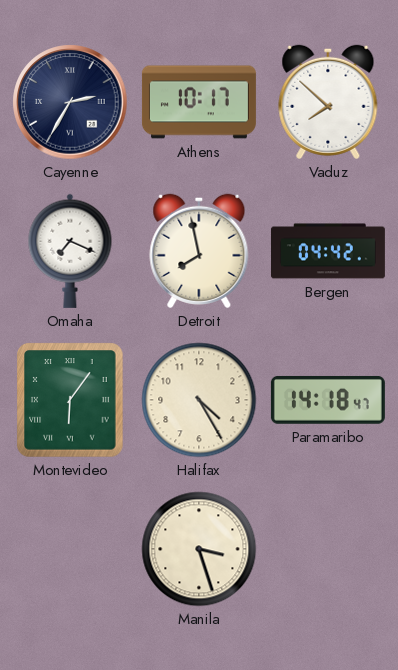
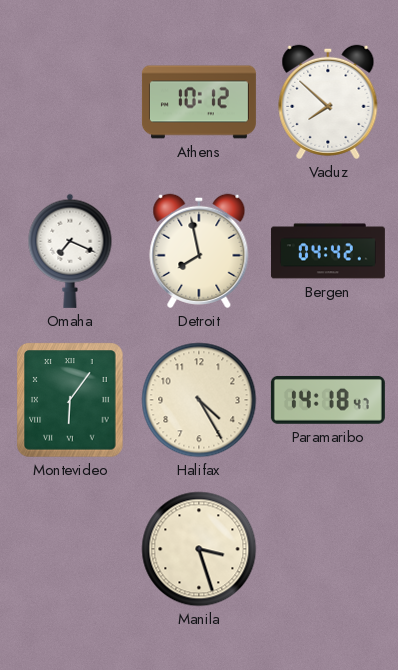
Cayenne: 2:35 -> none (70, 102)
Athens: 10:17 -> 10:12 (199, 102)
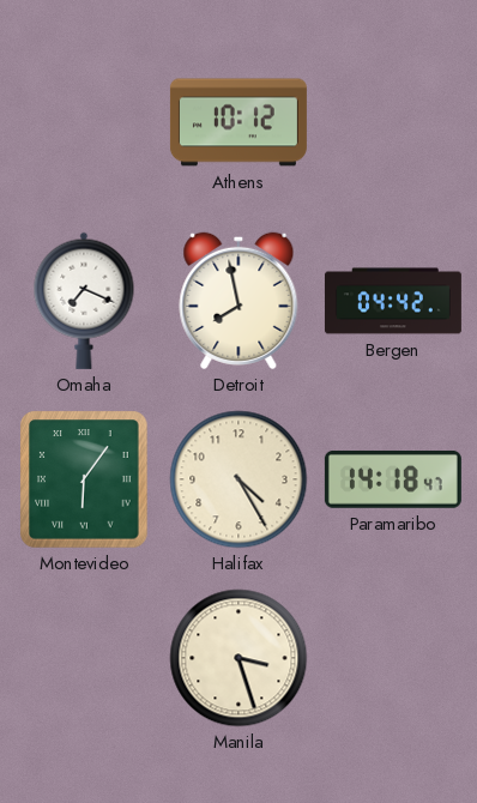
Vaduz: 7:52 -> none (328, 102)
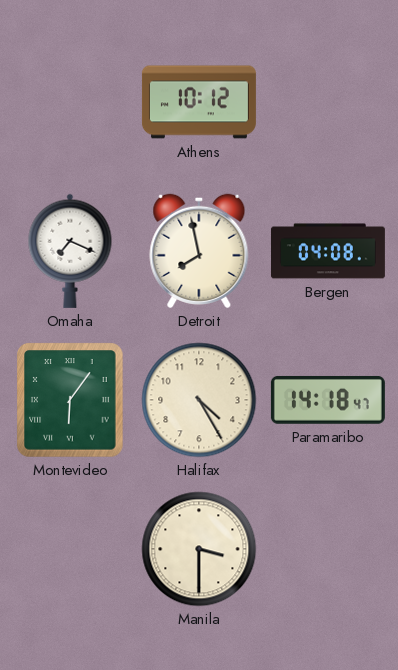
Bergen: 04:42 -> 04:08 (328, 251)
Manila: 3:27 -> 3:30 (199, 549)
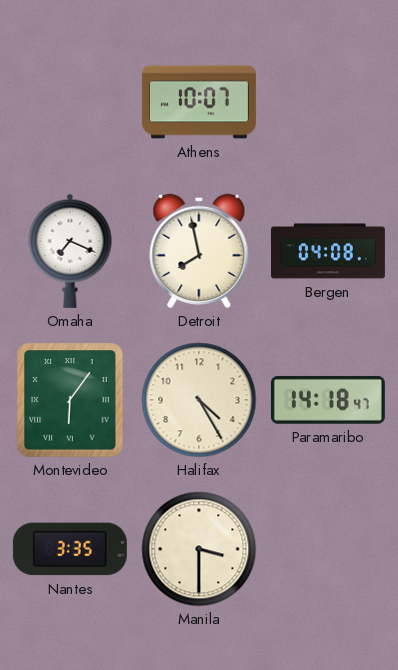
Athens: 10:12 -> 10:07 (199, 102)
Nantes: none -> 3:35 (70, 549)
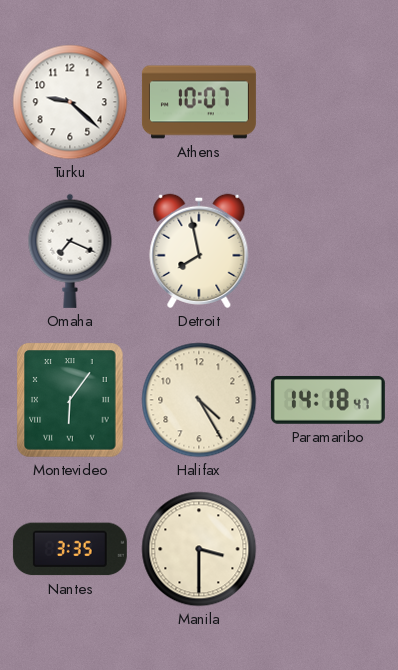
Turku: none -> 9:22 (70, 102)
Bergen: 04:08 -> none (328, 251)
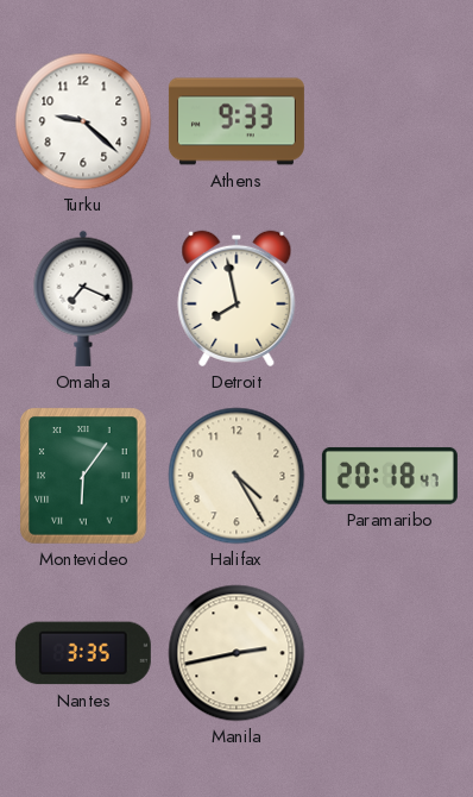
Athens: 10:07 -> 9:33 (236, 121)
Paramaribo: 14:18 -> 20:18 (390, 476)
Manila: 3:30 -> 2:43 (236, 653)
